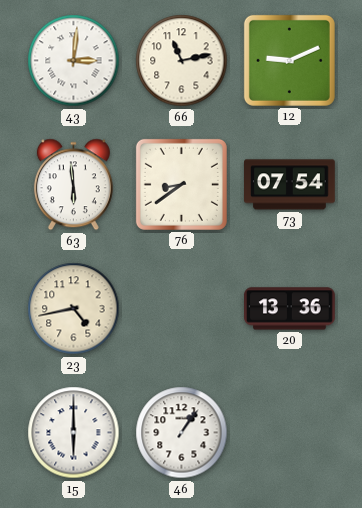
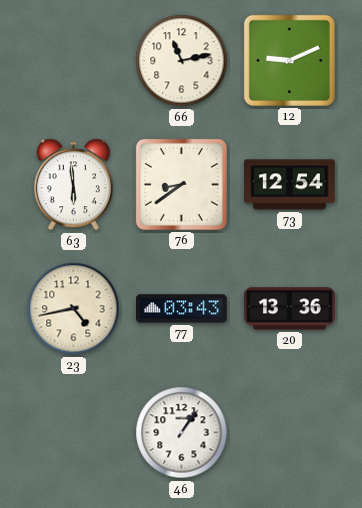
43: 3:01 -> none (74, 61)
73: 07:54 -> 12:54 (290, 185)
77: none -> 03:43 (182, 309)
15: 6:00 -> none (74, 433)
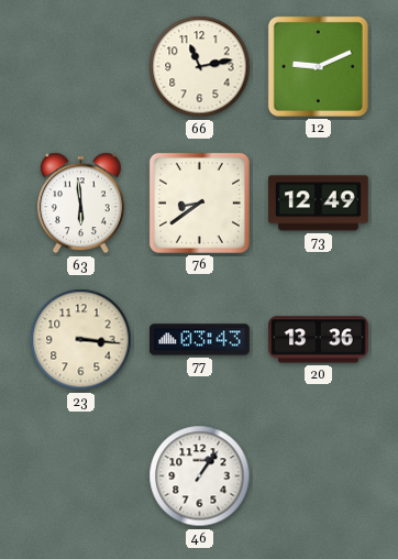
73: 12:54 -> 12:49 (319, 204)
23: 4:43 -> 3:16 (81, 340)
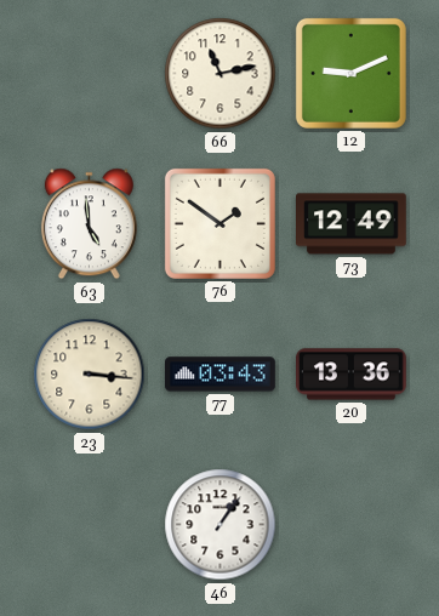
63: 5:59 -> 4:59 (89, 224)
76: 8:39 -> 1:51 (219, 223)
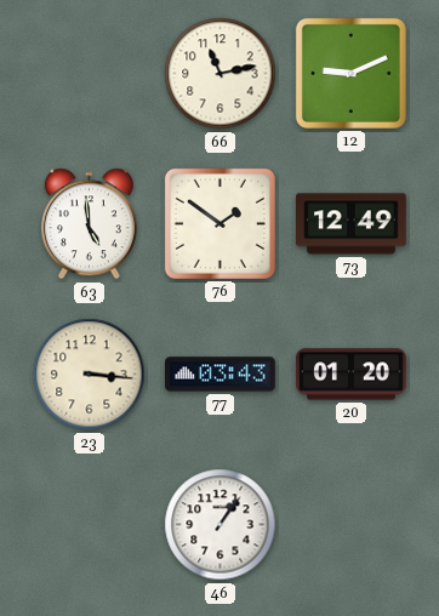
20: 13:36 -> 01:20 (352, 375)
